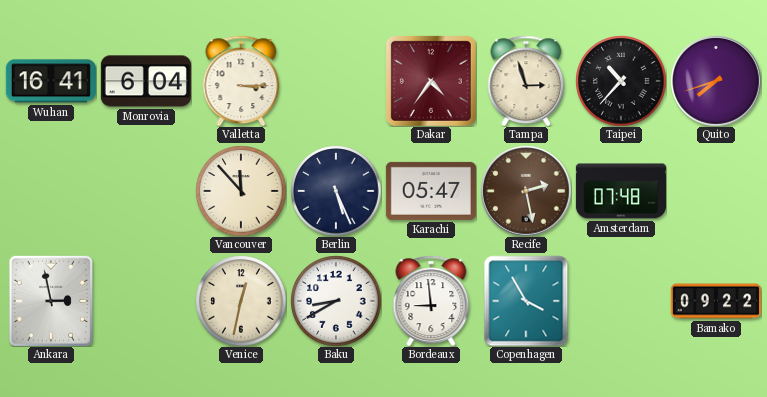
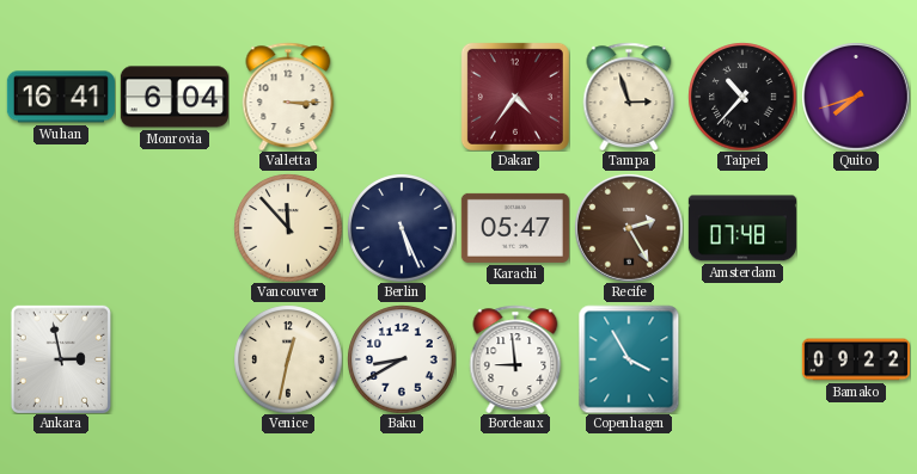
Recife: 2:28 -> 2:25 (629, 228)
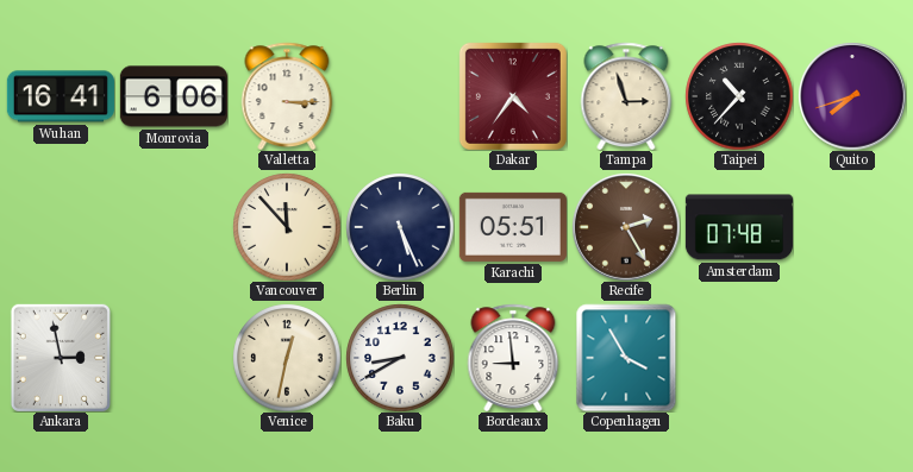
Monrovia: 6:04 -> 6:06 (174, 96)
Karachi: 05:47 -> 05:51 (513, 227)
Bamako: 09:22 -> none (856, 359)
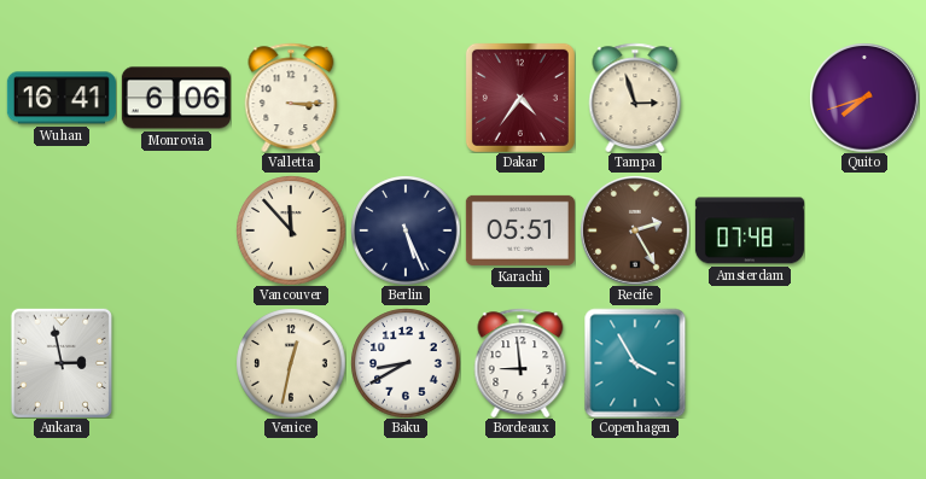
Taipei: 10:37 -> none (739, 96)
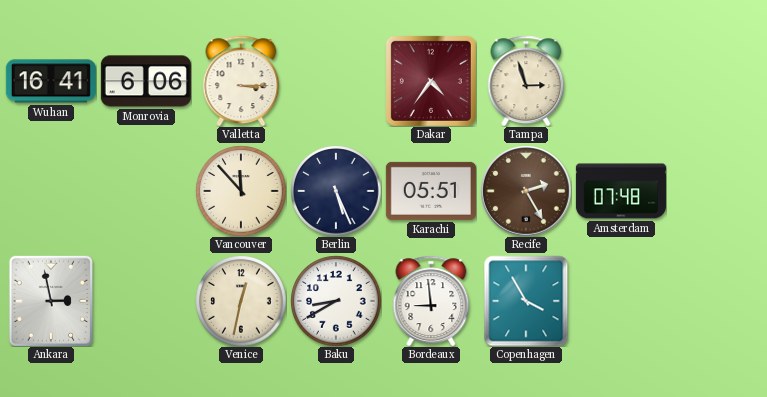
Quito: 7:42 -> none (864, 98)
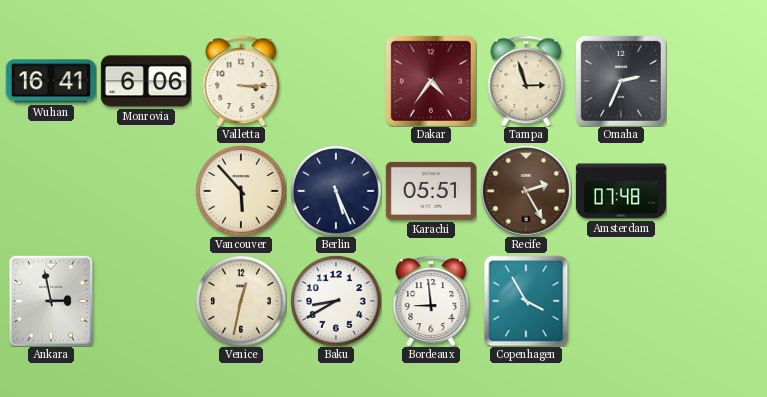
Omaha: none -> 2:34 (621, 81)
Vancouver: 11:53 -> 5:53 (241, 191)
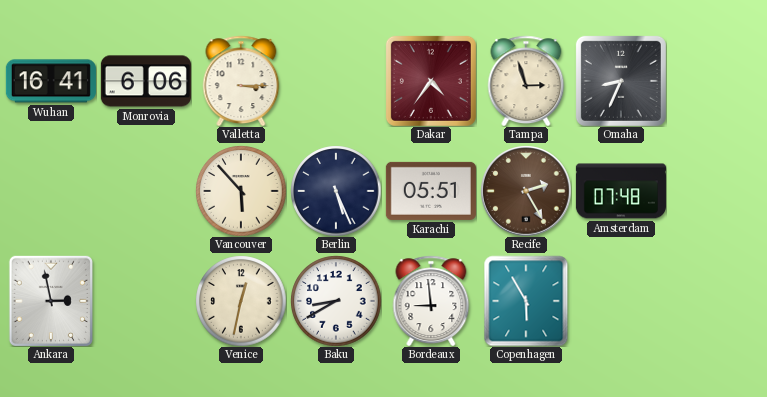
Omaha: 2:34 -> 8:34 (621, 81)
Copenhagen: 3:55 -> 5:55 (526, 301)
